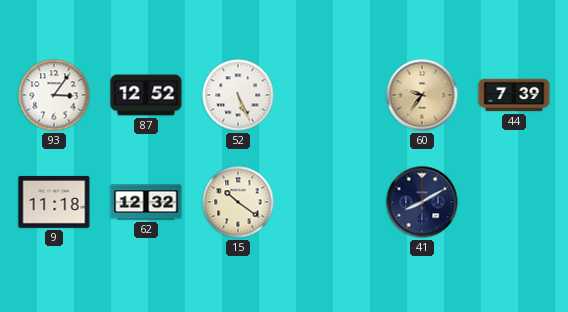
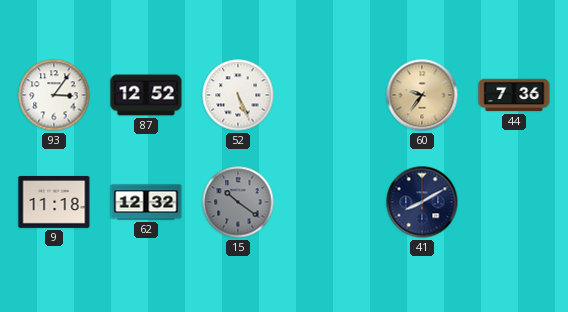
44: 7:39 -> 7:36 (514, 95)
15 dial: cream -> grey (238, 202)
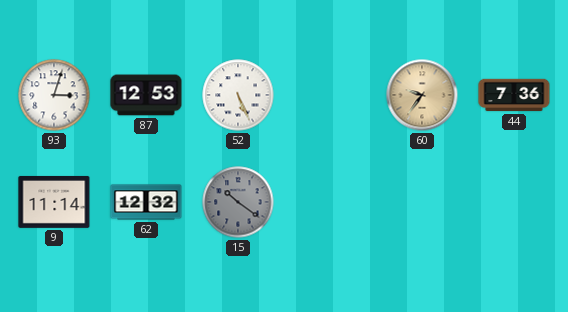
93: 3:06 -> 3:03 (54, 95)
87: 12:52 -> 12:53 (146, 95)
9: 11:18 -> 11:14 (54, 202)
41: 8:10 -> none (422, 202)
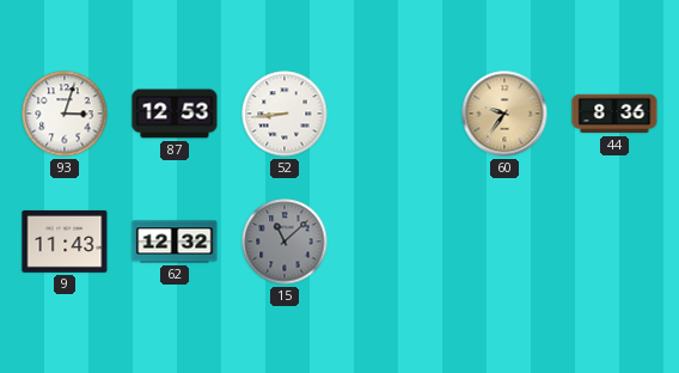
52: 5:26 -> 8:44 (285, 114)
44: 7:36 -> 8:36 (614, 114)
9: 11:14 -> 11:43 (65, 241)
15: 10:21 -> 11:08 (285, 241)
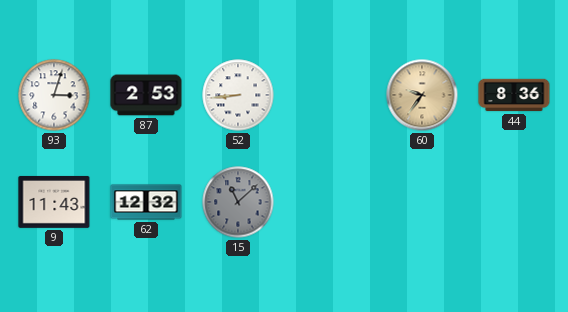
87: 12:53 -> 2:53 (146, 95)
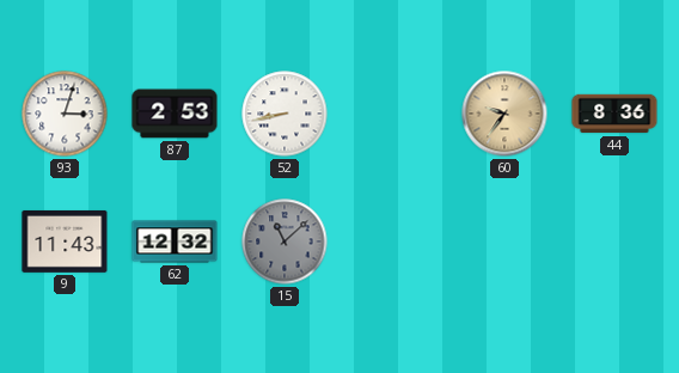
52: 8:44 -> 8:43 (285, 114)
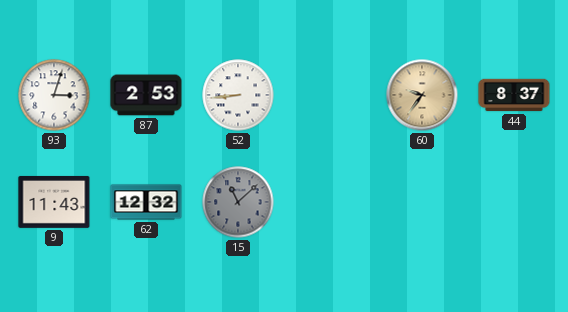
52: 8:43 -> 8:44 (238, 95)
44: 8:36 -> 8:37 (514, 95)
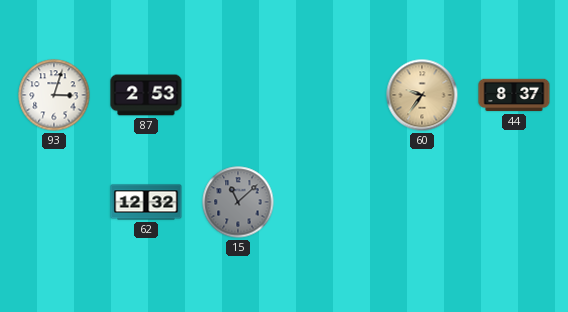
52: 8:44 -> none (238, 95)
9: 11:43 -> none (54, 202)
